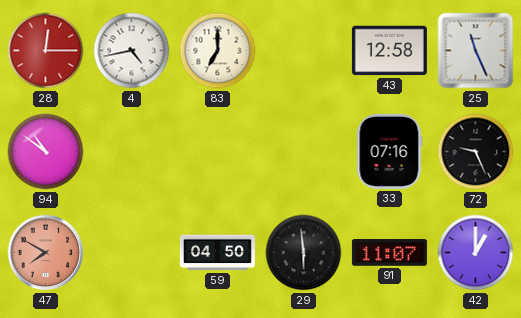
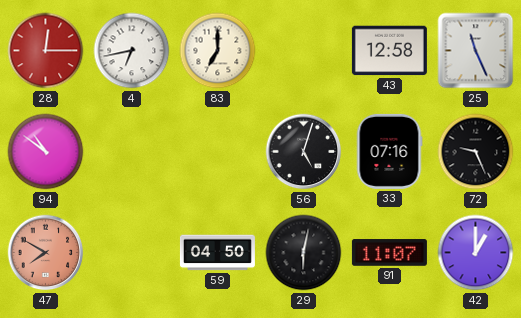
4: 4:43 -> 6:43 (132, 51)
56: none -> 5:03 (304, 152)
29: 5:59 -> 6:02 (304, 253)
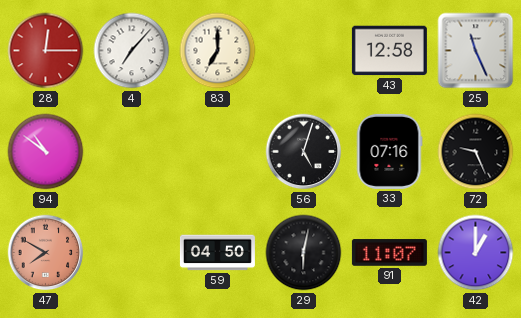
4: 6:43 -> 7:07 (132, 51)
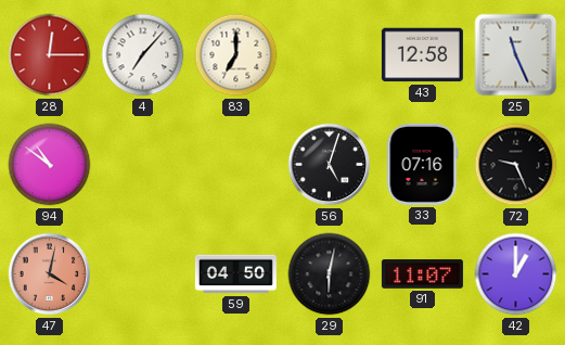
47: 7:50 -> 4:02 (50, 274)
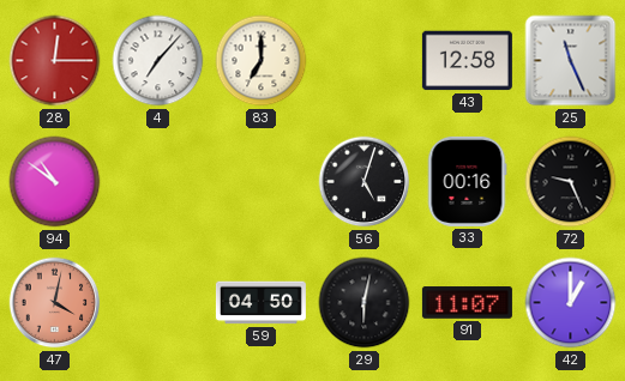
33: 07:16 -> 00:16 (467, 181)
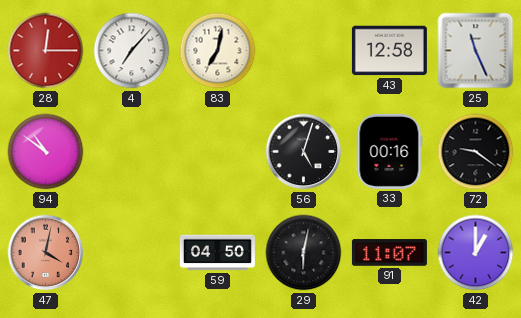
83: 7:00 -> 7:02 (218, 51)
72: 9:26 -> 9:21 (476, 152)
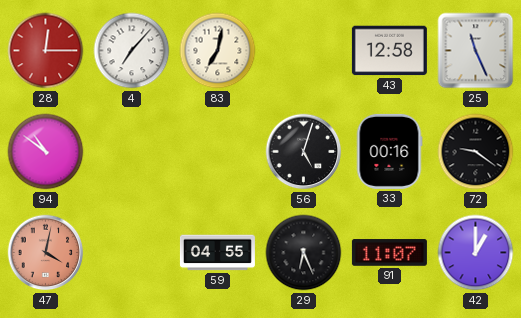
59: 04:50 -> 04:55 (217, 253)
29: 6:02 -> 6:26 (304, 253)
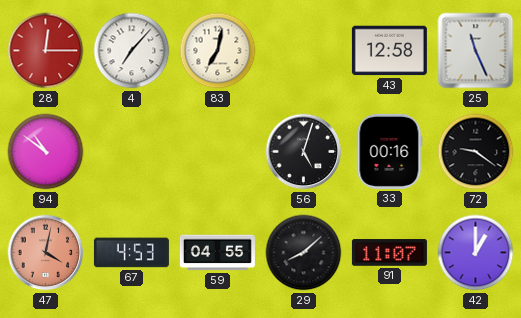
67: none -> 4:53 (131, 253)
29: 6:26 -> 8:08 (304, 253)
